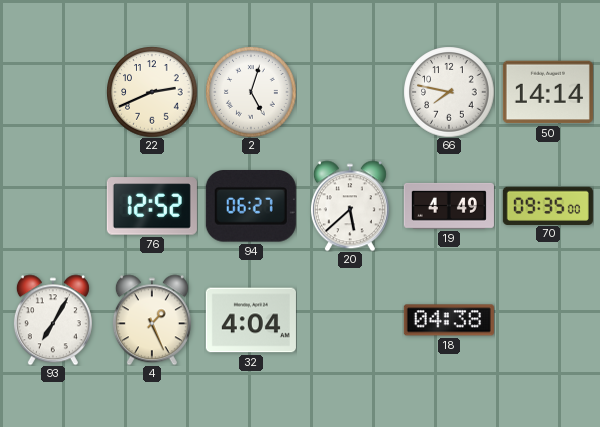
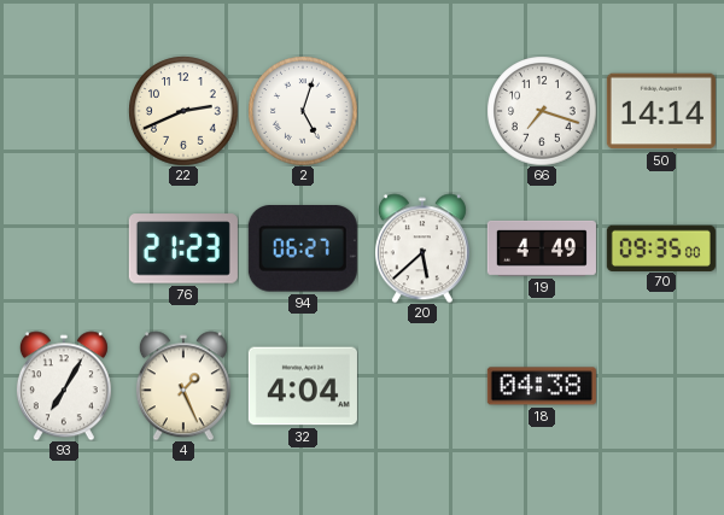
66: 7:47 -> 7:18 (542, 111)
76: 12:52 -> 21:23 (183, 248)
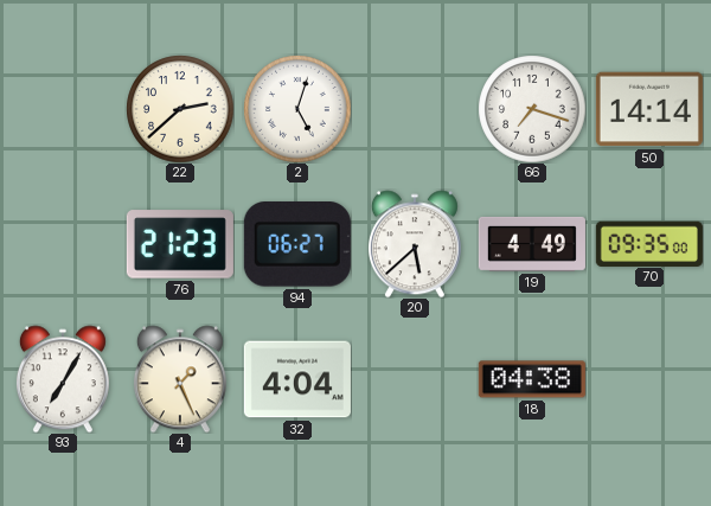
22: 2:41 -> 2:38 (180, 109)
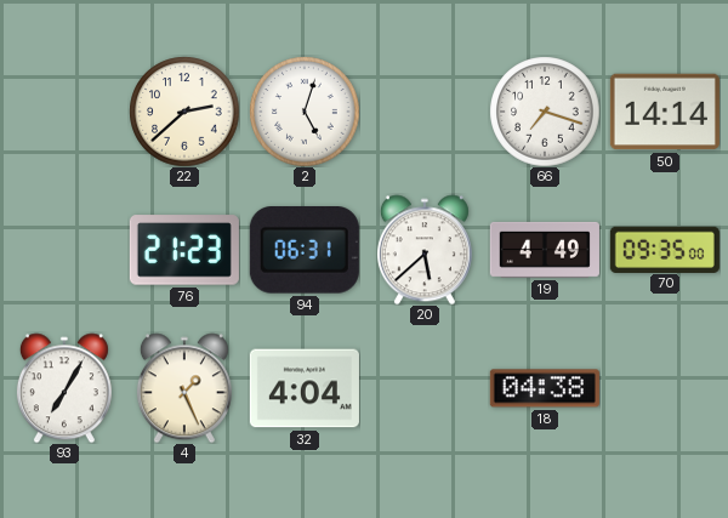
94: 06:27 -> 06:31 (305, 251)
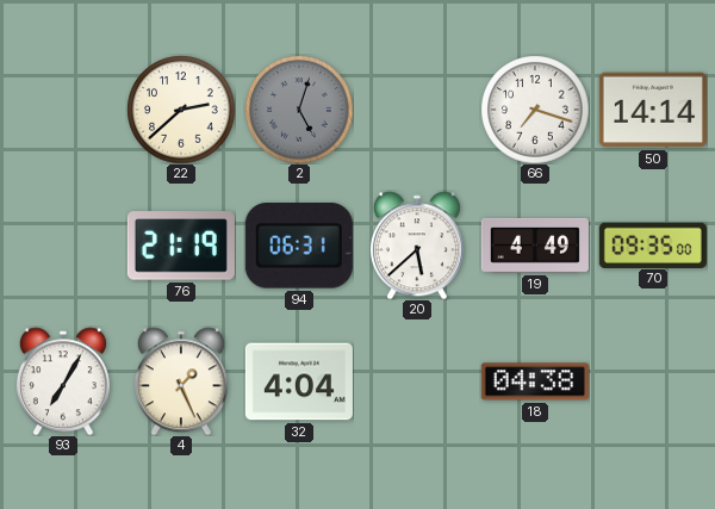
2 dial: white -> grey (299, 110)
76: 21:23 -> 21:19 (181, 246)
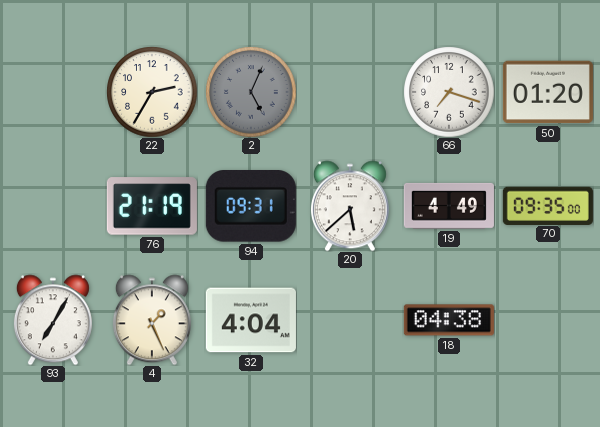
22: 2:38 -> 2:35 (152, 92)
2: 5:03 -> 5:04 (251, 92)
50: 14:14 -> 01:20 (548, 92)
94: 06:31 -> 09:31 (251, 207)
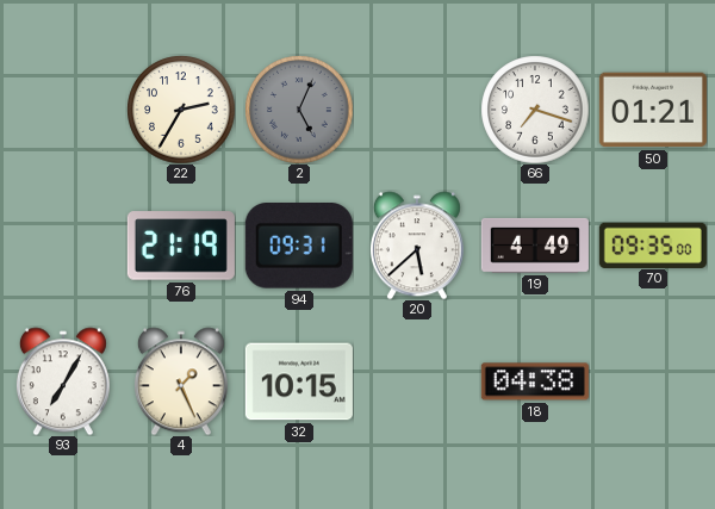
50: 01:20 -> 01:21 (653, 110)
32: 4:04 -> 10:15 (299, 381)
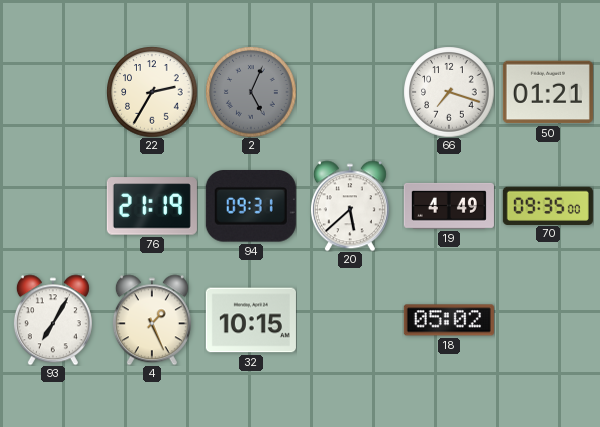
18: 04:38 -> 05:02 (449, 320)
